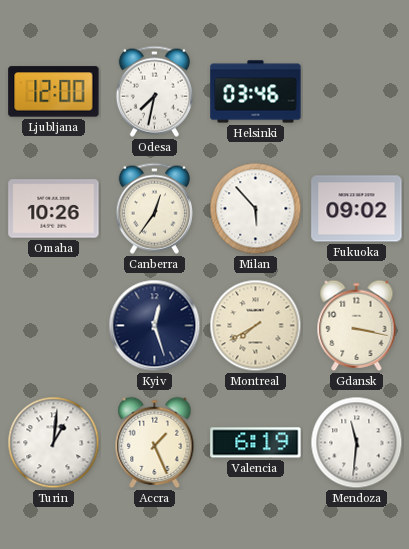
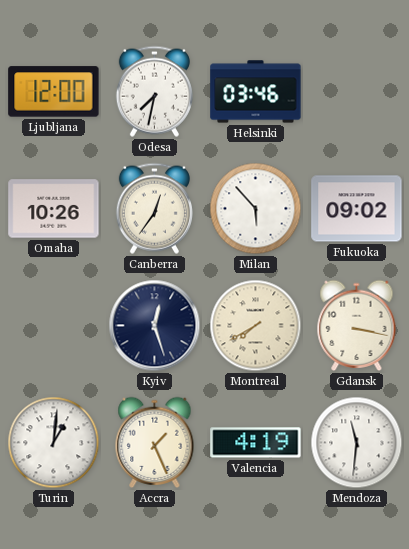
Valencia: 6:19 -> 4:19 (256, 443)
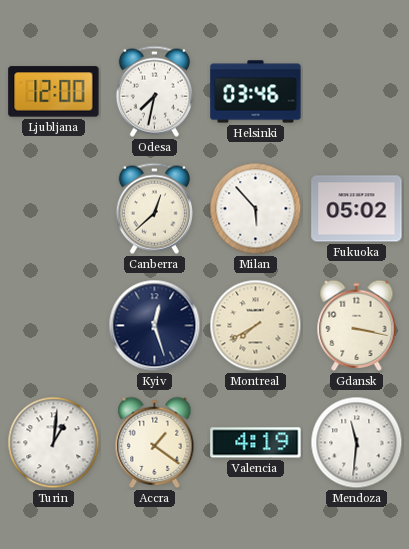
Omaha: 10:26 -> none (54, 209)
Canberra: 12:36 -> 12:38 (154, 208)
Fukuoka: 09:02 -> 05:02 (357, 209)
Accra: 1:26 -> 1:21 (155, 442)
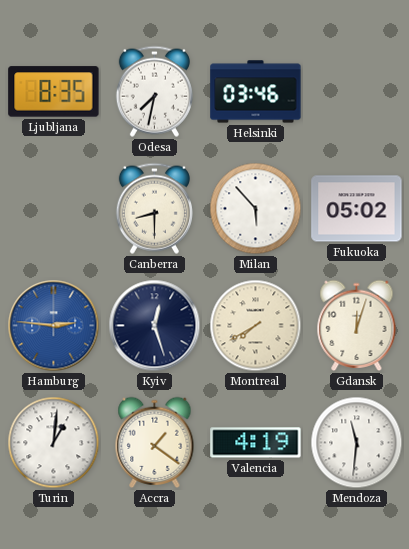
Ljubljana: 12:00 -> 8:35 (54, 92)
Canberra: 12:38 -> 8:30 (154, 208)
Hamburg: none -> 2:46 (54, 326)
Gdansk: 3:17 -> 12:03 (357, 325)
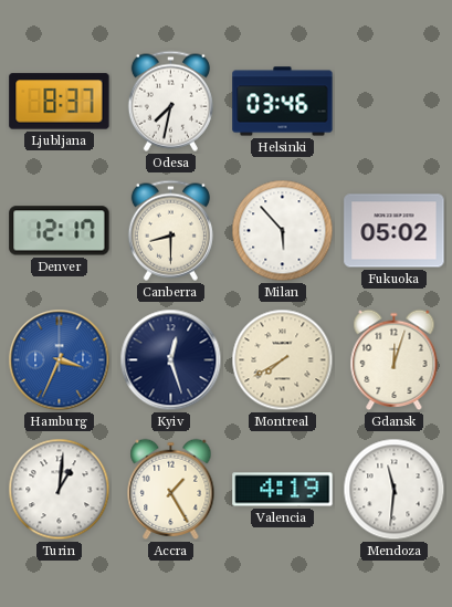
Ljubljana: 8:35 -> 8:37 (60, 102)
Denver: none -> 12:17 (60, 231)
Hamburg: 2:46 -> 3:34 (60, 360)
Accra: 1:21 -> 1:25 (171, 489)
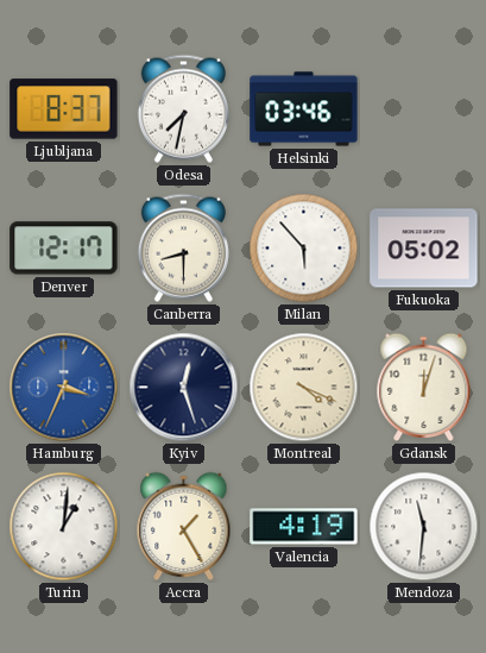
Montreal: 7:40 -> 4:19 (304, 388)
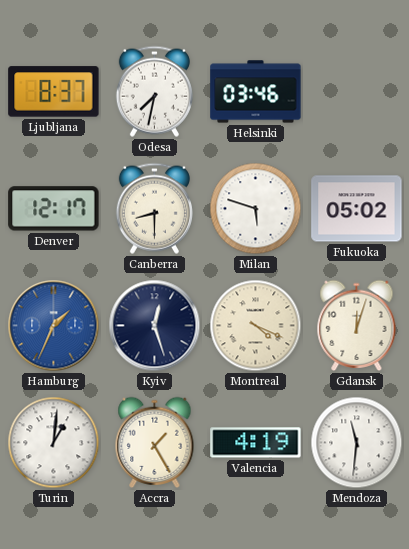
Milan: 5:53 -> 5:48 (256, 209)
Hamburg: 3:34 -> 1:34 (54, 326)
